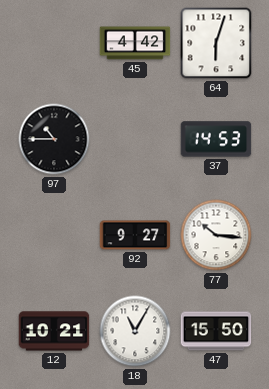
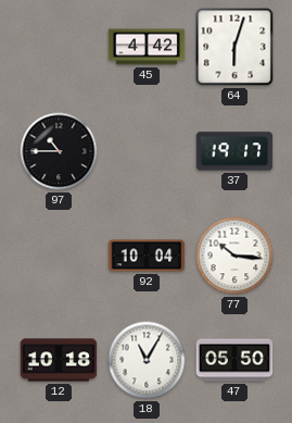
37: 14:53 -> 19:17 (234, 151)
92: 9:27 -> 10:04 (147, 256)
12: 10:21 -> 10:18 (59, 360)
47: 15:50 -> 05:50 (234, 360)
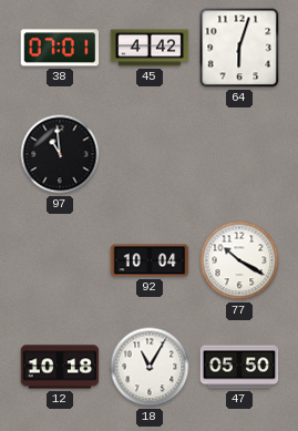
38: none -> 07:01 (60, 48)
97: 10:45 -> 10:59 (60, 154)
37: 19:17 -> none (234, 151)
77: 10:16 -> 10:20 (239, 260)
